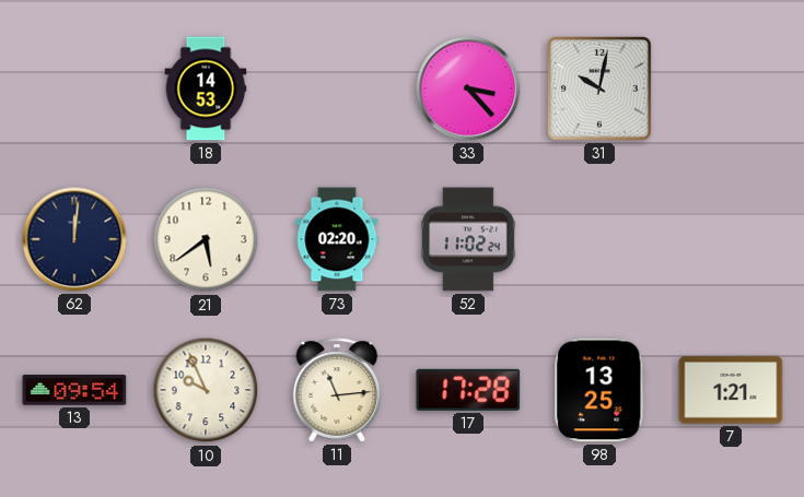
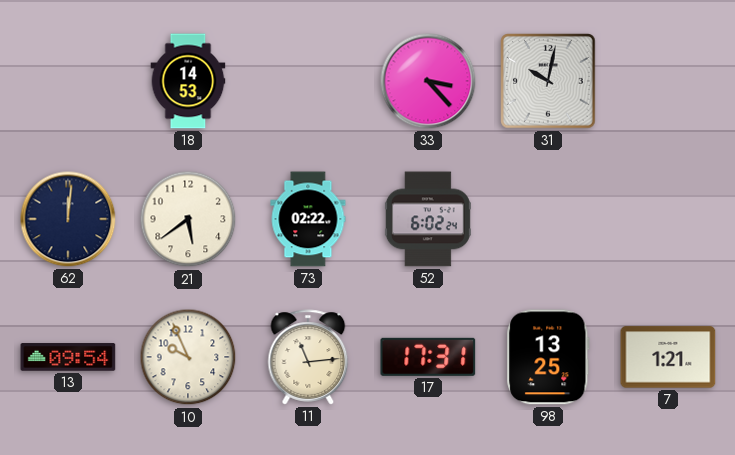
73: 02:20 -> 02:22 (308, 219)
52: 11:02 -> 6:02 (428, 219)
17: 17:28 -> 17:31 (428, 357)
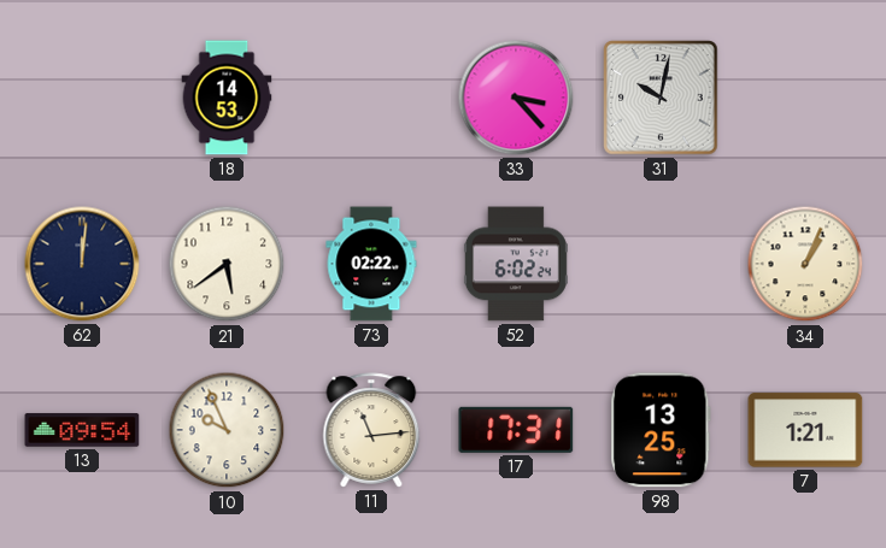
34: none -> 1:04 (805, 264)
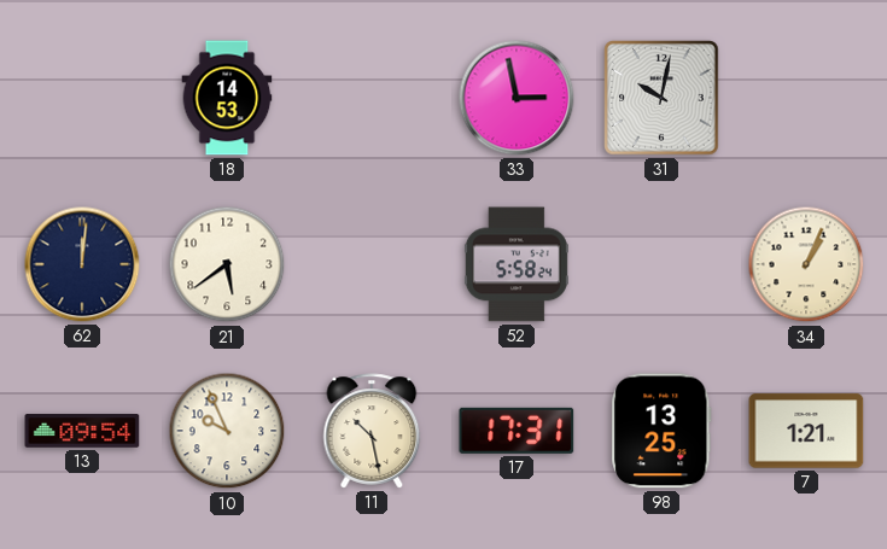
33: 3:23 -> 2:58 (517, 98)
73: 02:22 -> none (371, 264)
52: 6:02 -> 5:58 (517, 264)
11: 11:14 -> 10:28 (372, 431)
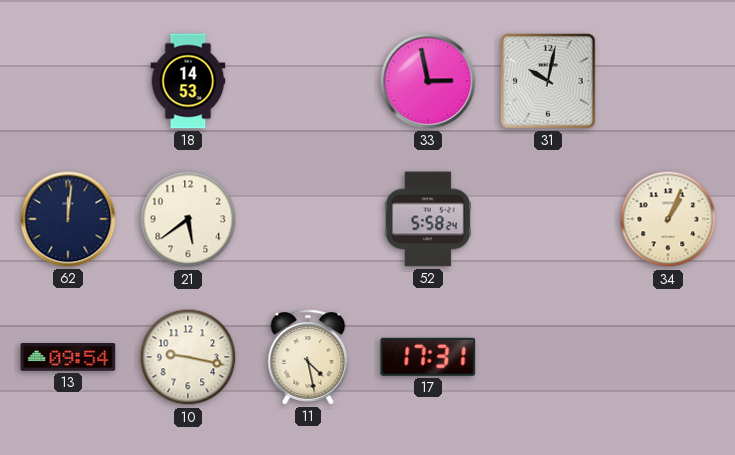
10: 9:56 -> 9:17 (188, 357)
11: 10:28 -> 4:28 (308, 357)
98: 13:25 -> none (661, 431)
7: 1:21 -> none (806, 431)
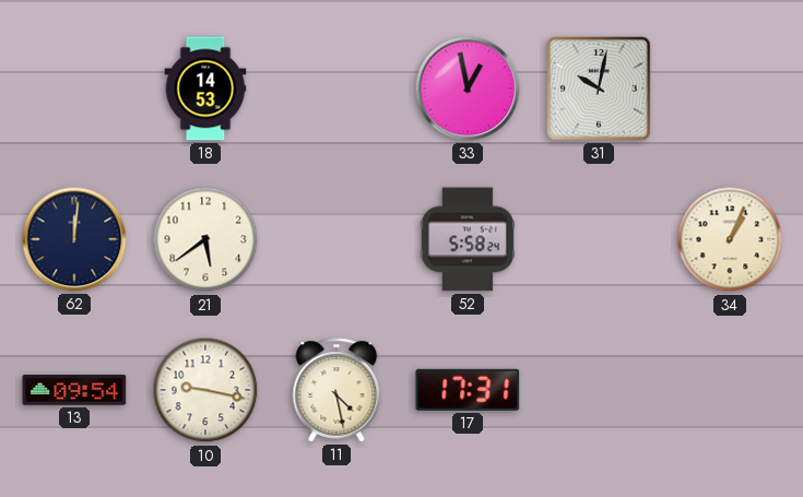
33: 2:58 -> 12:58 (468, 88)
